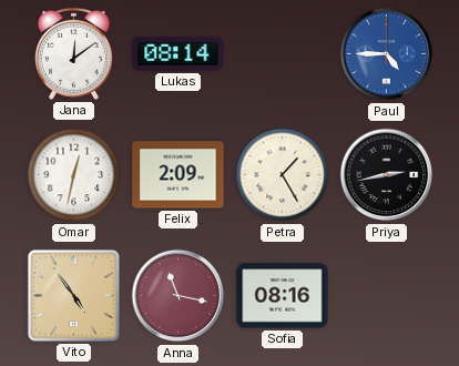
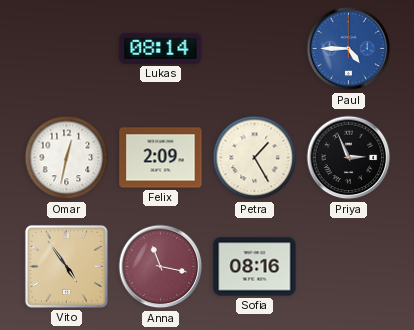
Jana: 12:09 -> none (73, 53)
Priya: 2:43 -> 2:56 (349, 158)
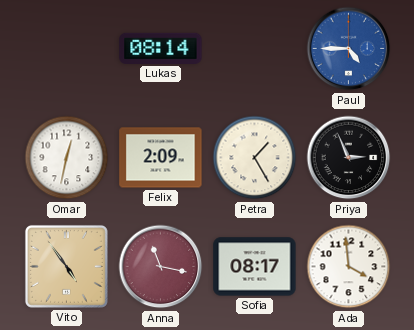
Sofia: 08:16 -> 08:17 (255, 267)
Ada: none -> 3:59 (349, 267)
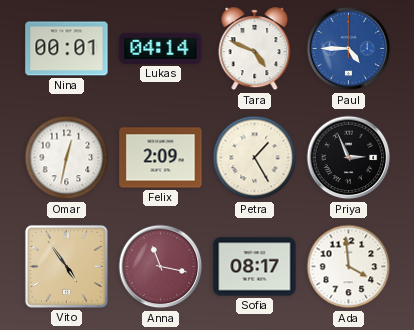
Nina: none -> 00:01 (67, 49)
Lukas: 08:14 -> 04:14 (161, 48)
Tara: none -> 4:49 (255, 49)
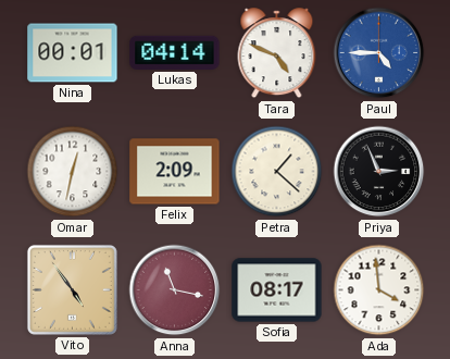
Petra: 1:25 -> 1:22 (277, 172)
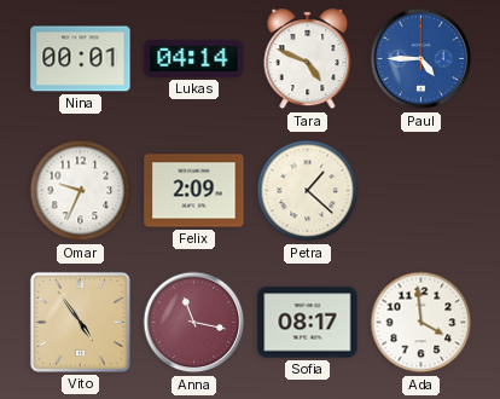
Omar: 12:32 -> 9:34 (81, 191)
Priya: 2:56 -> none (379, 172)
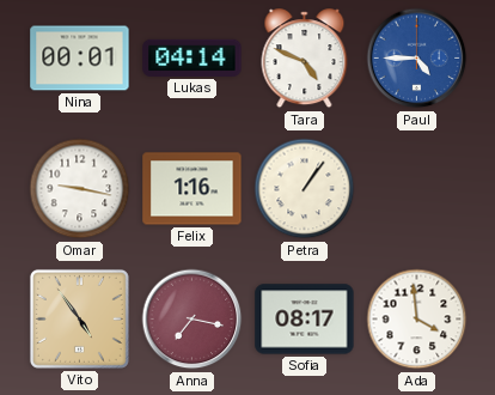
Omar: 9:34 -> 9:17 (80, 189)
Felix: 2:09 -> 1:16 (192, 189)
Petra: 1:22 -> 1:06 (305, 189)
Anna: 11:17 -> 7:17 (192, 320)
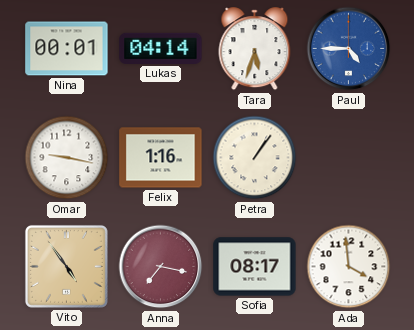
Tara: 4:49 -> 5:33 (255, 49)
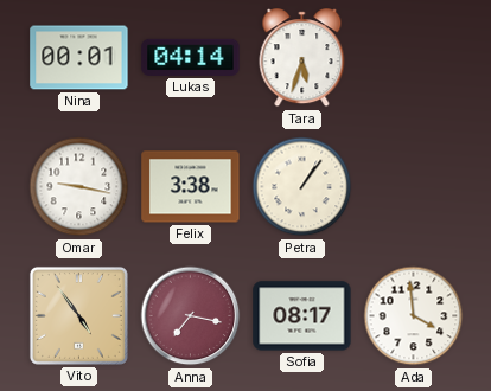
Paul: 4:45 -> none (349, 49)
Felix: 1:16 -> 3:38 (191, 187)
